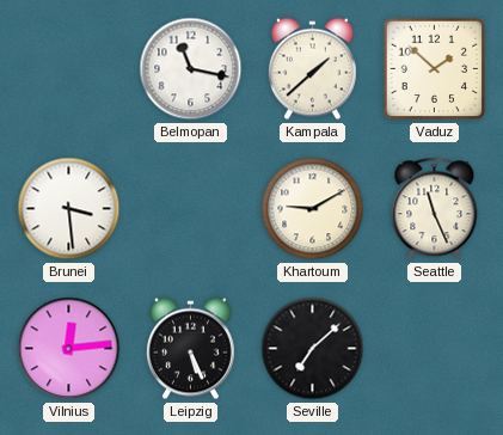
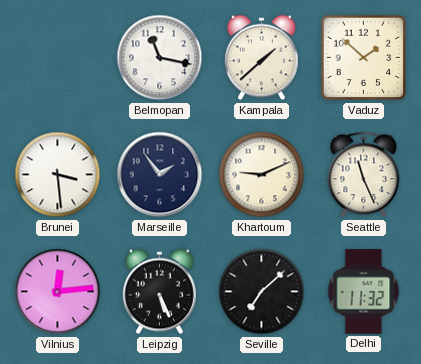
Marseille: none -> 1:54 (160, 175)
Khartoum: 9:10 -> 9:11 (262, 175)
Delhi: none -> 11:32 (364, 292)
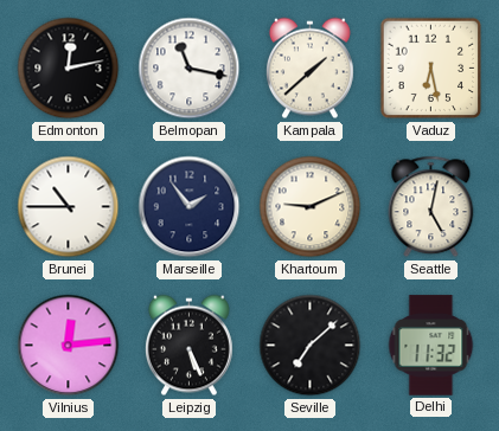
Edmonton: none -> 12:13 (69, 69)
Vaduz: 1:52 -> 6:28 (431, 69)
Brunei: 3:29 -> 10:45 (69, 207)
Seattle: 11:26 -> 5:02 (431, 207)
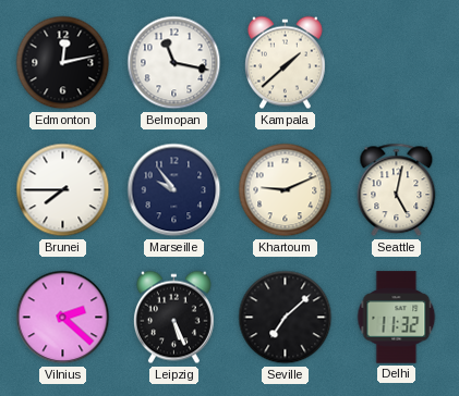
Vaduz: 6:28 -> none (431, 69)
Brunei: 10:45 -> 7:45 (63, 190)
Marseille: 1:54 -> 9:54 (174, 190)
Vilnius: 12:14 -> 2:22 (63, 318)
